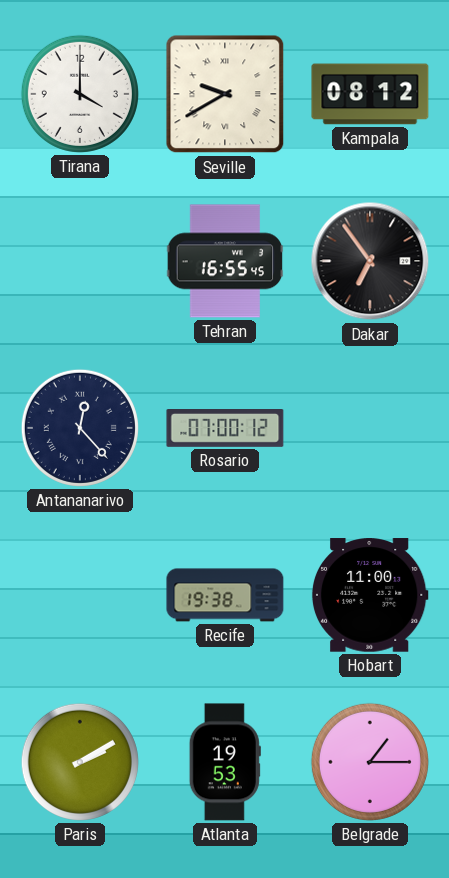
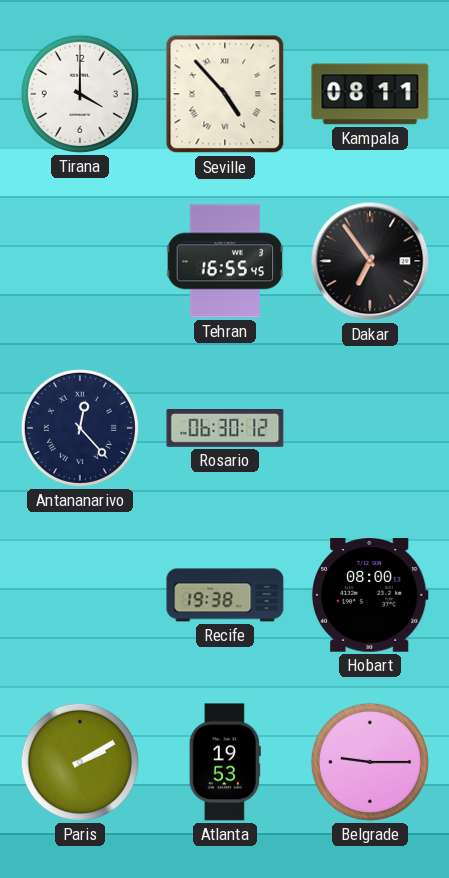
Seville: 9:40 -> 4:53 (225, 94)
Kampala: 08:12 -> 08:11 (370, 94)
Rosario: 07:00 -> 06:30 (225, 429)
Hobart: 11:00 -> 08:00 (370, 595)
Belgrade: 1:15 -> 9:15 (370, 762)
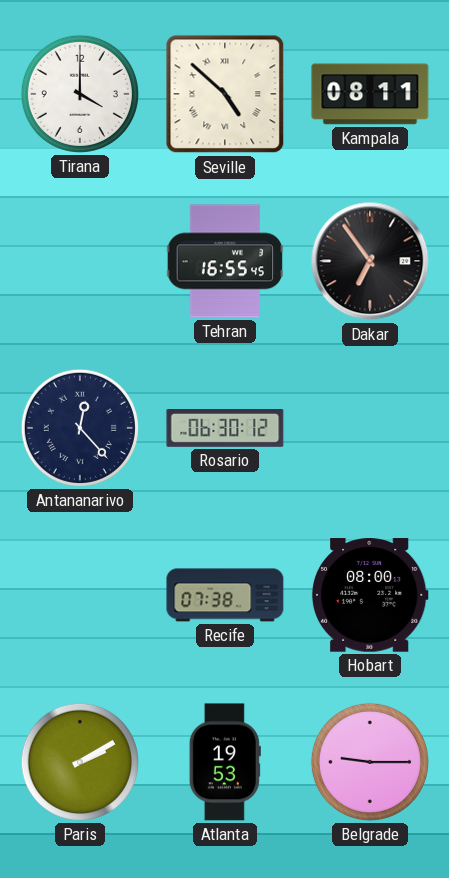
Seville: 4:53 -> 4:52 (225, 94)
Recife: 19:38 -> 07:38 (225, 595)
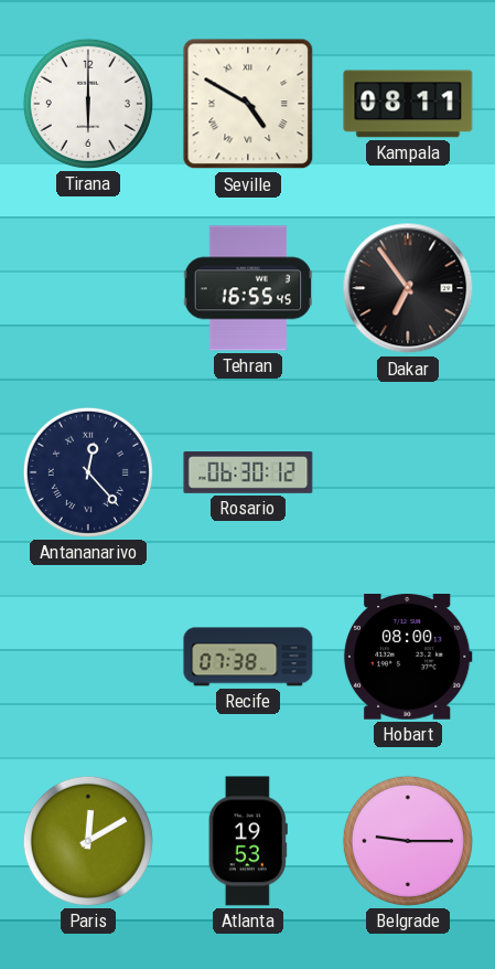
Tirana: 4:00 -> 6:00 (88, 104)
Seville: 4:52 -> 4:50 (248, 104)
Paris: 2:10 -> 12:10 (88, 841)
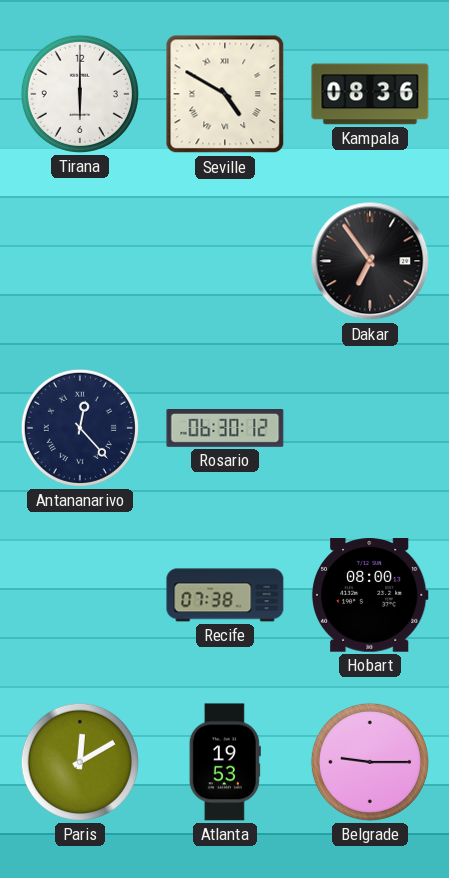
Kampala: 08:11 -> 08:36 (370, 94)
Tehran: 16:55 -> none (248, 288)
